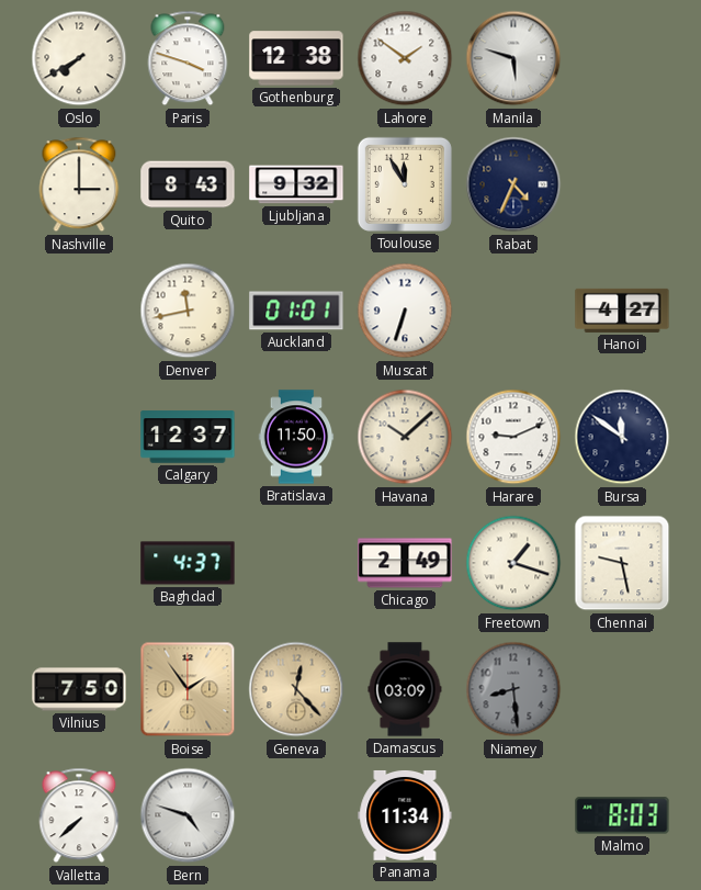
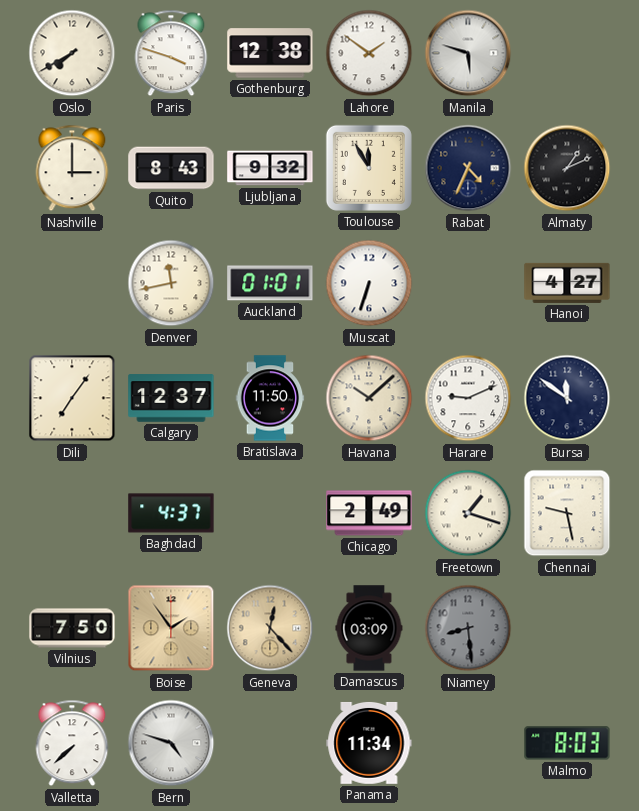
Almaty: none -> 1:11 (567, 168)
Dili: none -> 7:06 (72, 398)
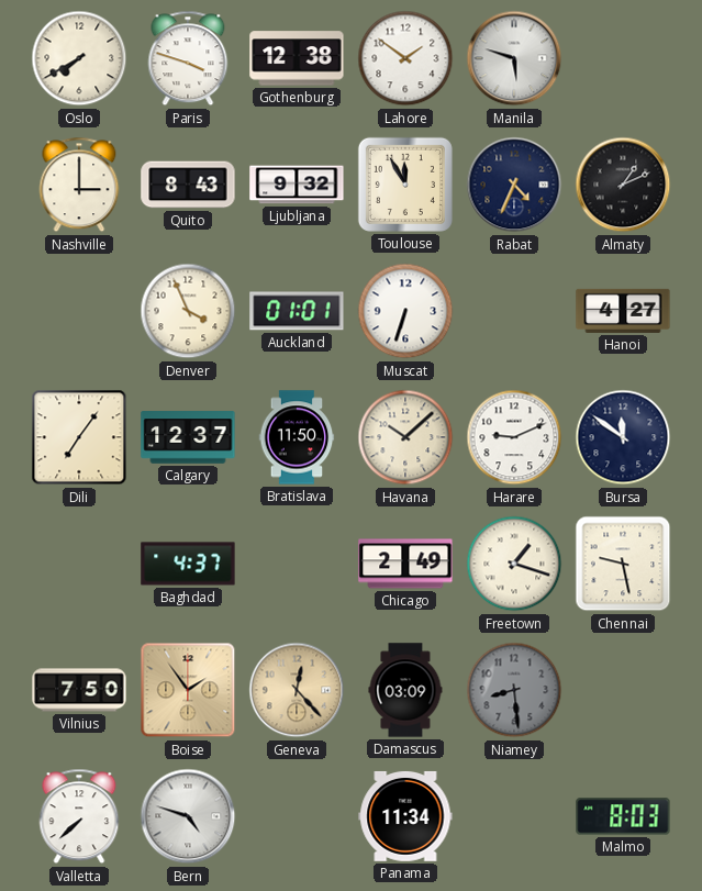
Denver: 11:43 -> 3:56 (188, 311)
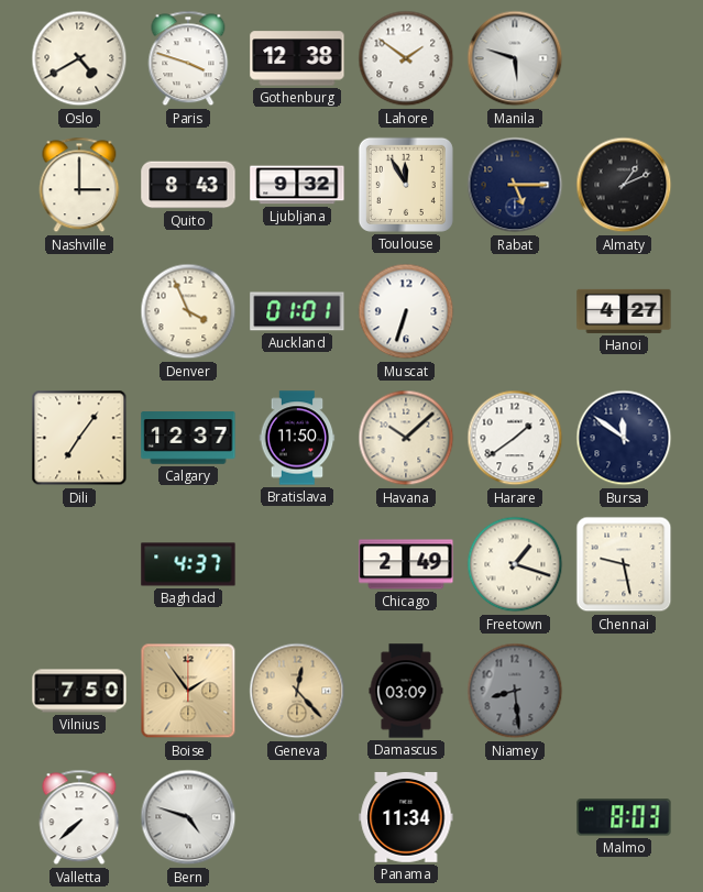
Oslo: 7:40 -> 4:40 (79, 58)
Rabat: 4:34 -> 5:15 (515, 185)
Harare: 9:11 -> 1:39 (515, 438)
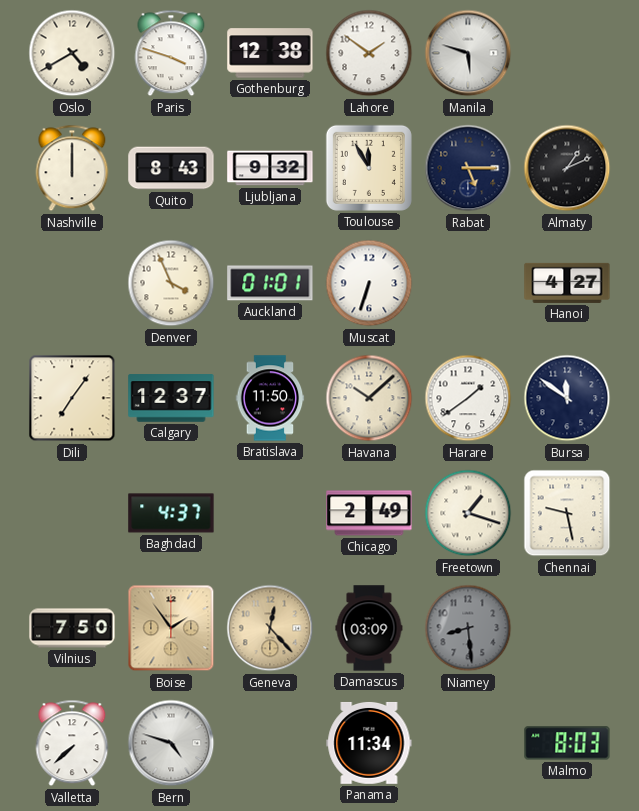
Nashville: 3:00 -> 12:00 (72, 168)
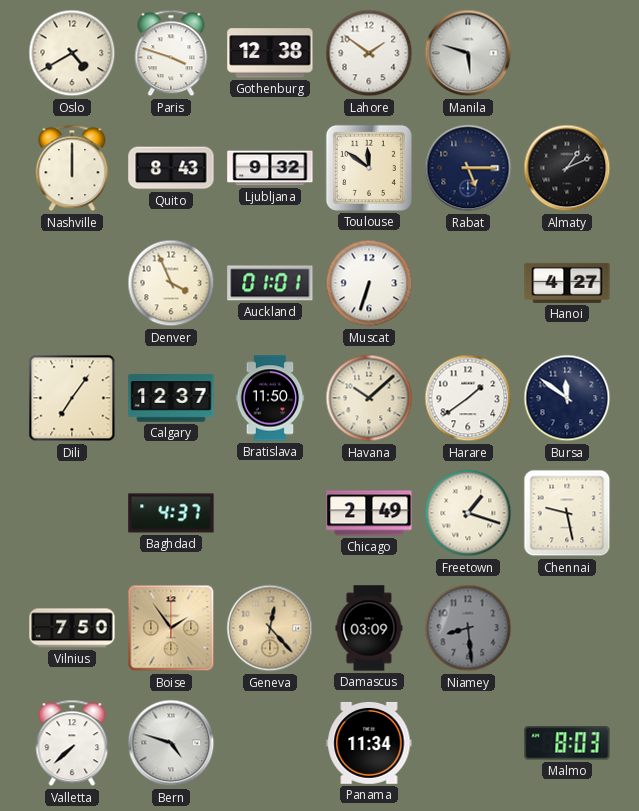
Toulouse: 11:55 -> 11:51 (369, 168)
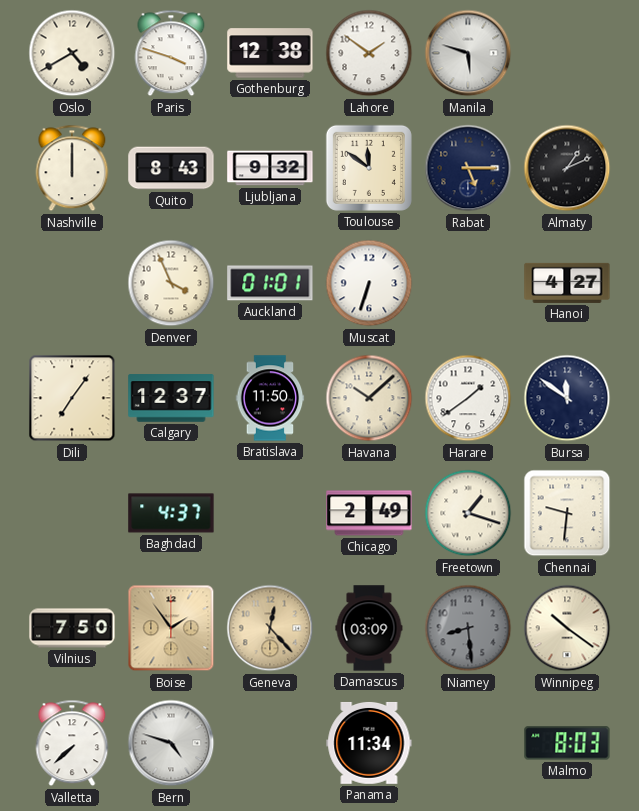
Chennai: 9:28 -> 9:31 (567, 513)
Winnipeg: none -> 10:21 (567, 628)
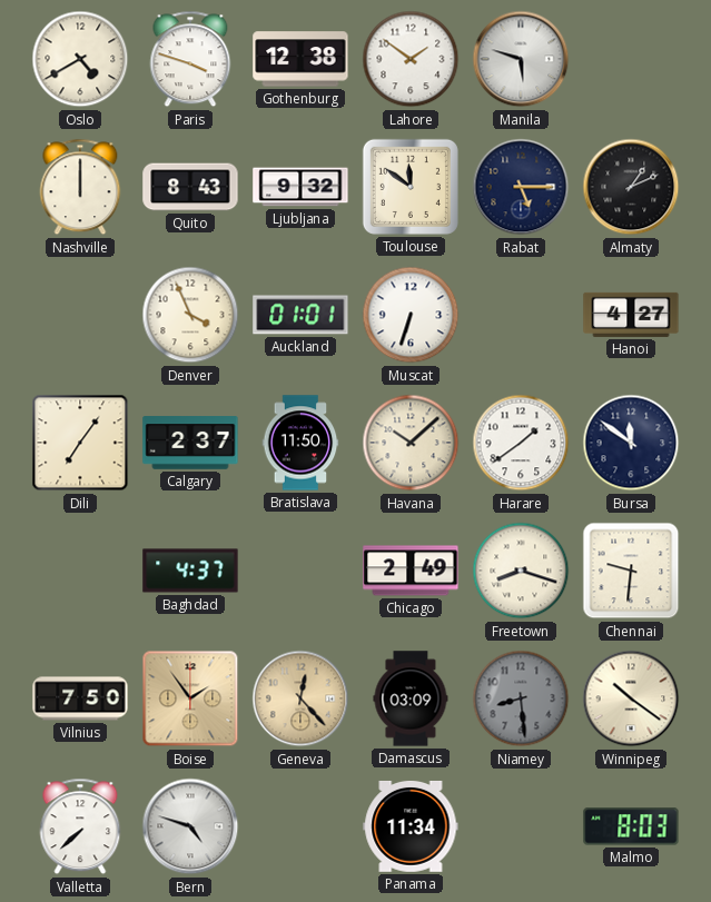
Calgary: 12:37 -> 2:37 (190, 443)
Freetown: 1:18 -> 8:18 (521, 571)
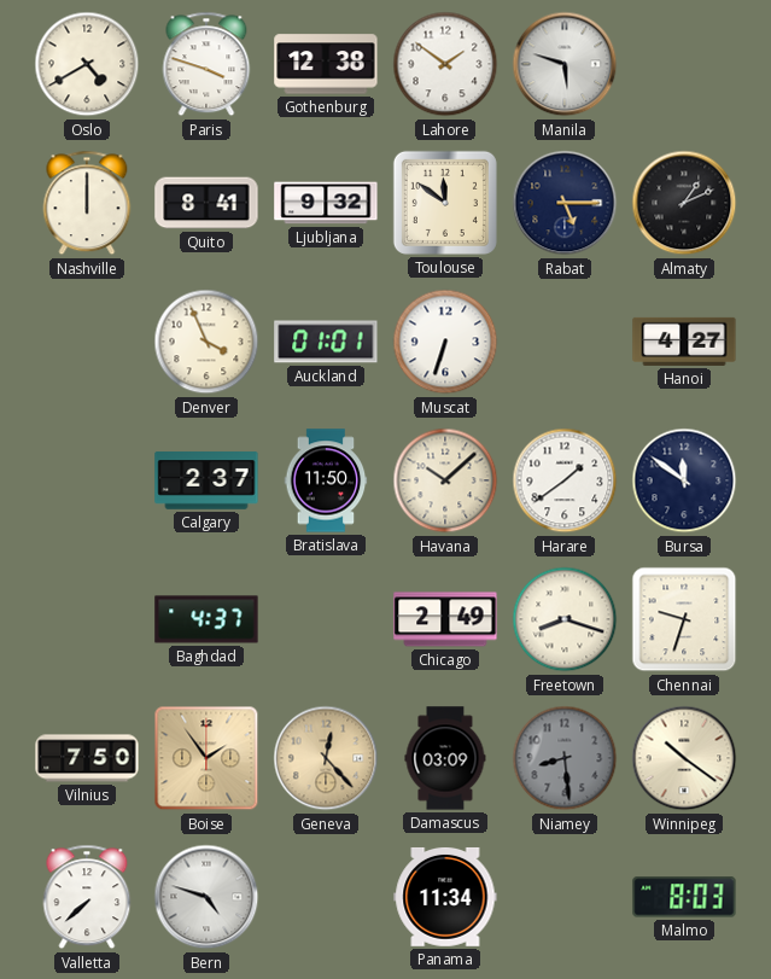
Quito: 8:43 -> 8:41 (206, 203)
Dili: 7:06 -> none (80, 443)
Chennai: 9:31 -> 9:33 (684, 619)
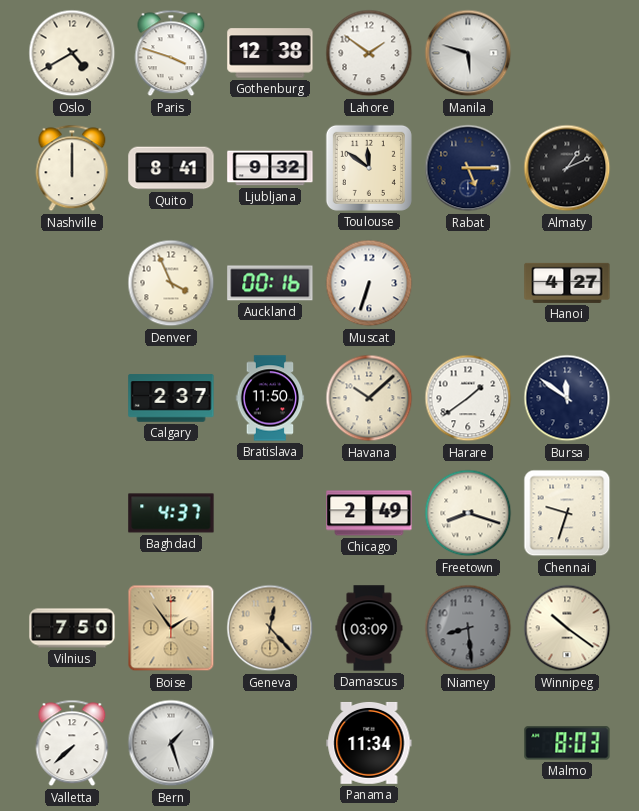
Auckland: 01:01 -> 00:16 (270, 283)
Bern: 4:48 -> 1:27 (171, 743)
